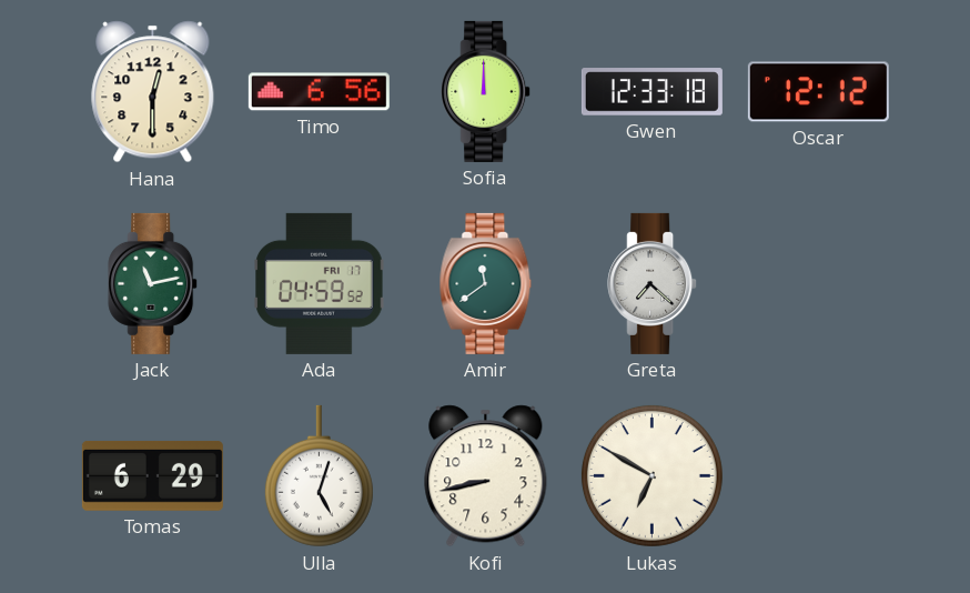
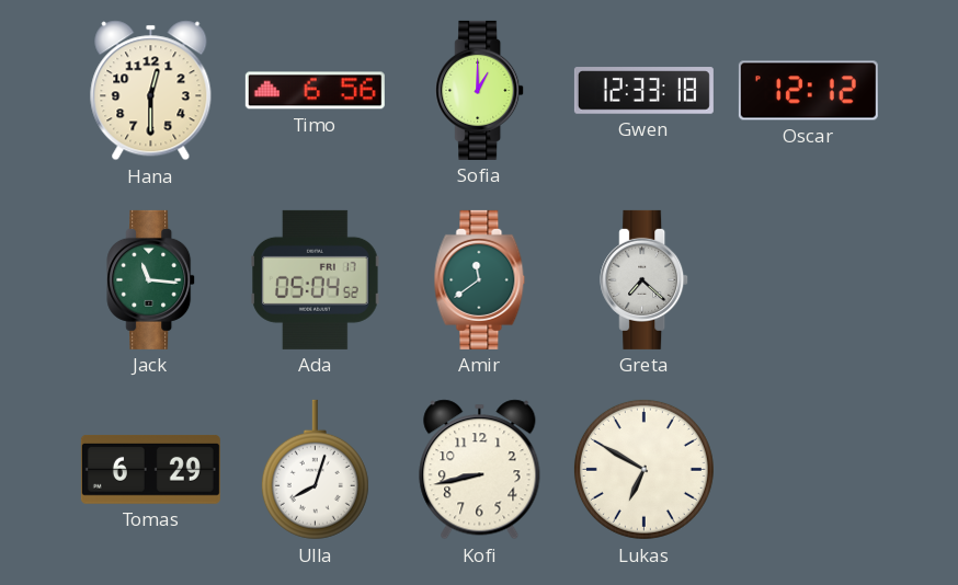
Sofia: 12:00 -> 1:00 (480, 90)
Jack: 11:13 -> 11:16 (151, 279)
Ada: 04:59 -> 05:04 (316, 279)
Ulla: 5:03 -> 8:03 (315, 470)
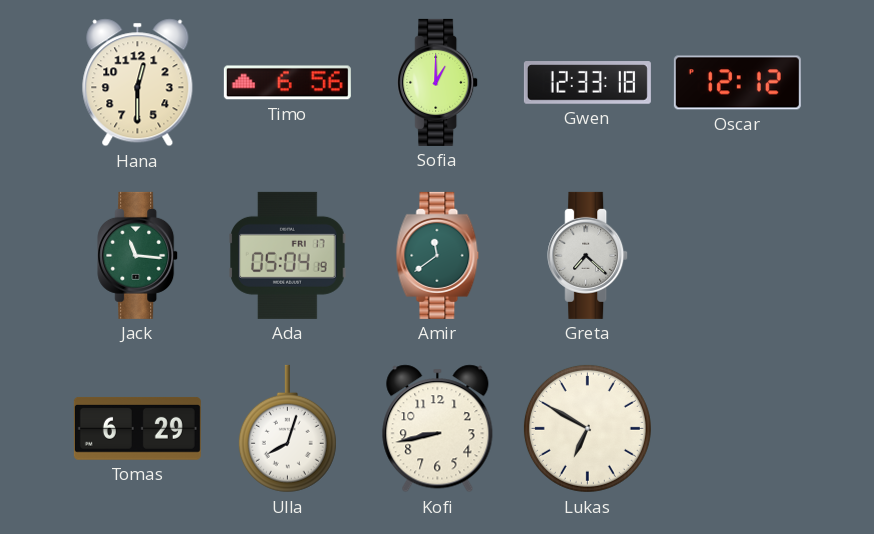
Ada: 05:04:52 -> 05:04:19 (288, 255)
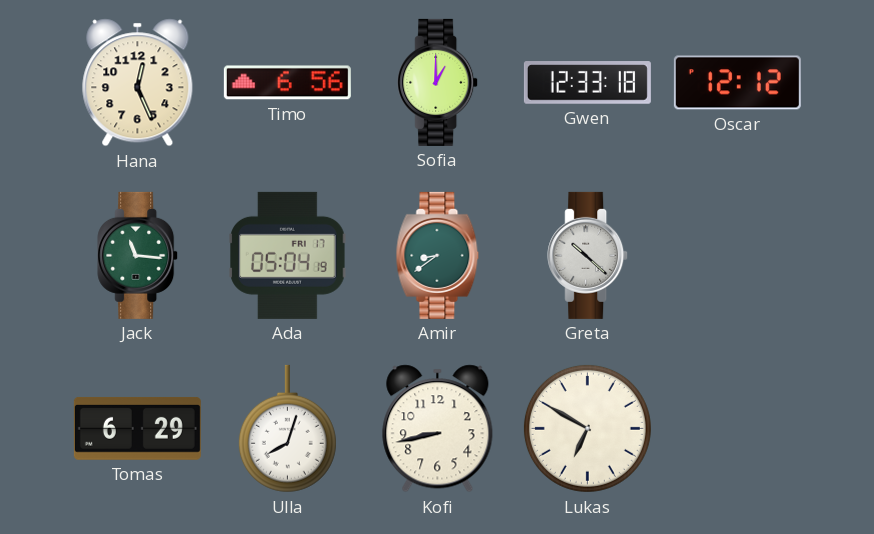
Hana: 12:30 -> 12:26 (138, 83)
Amir: 11:39 -> 8:39 (438, 255)
Greta: 7:22 -> 10:22 (588, 255)
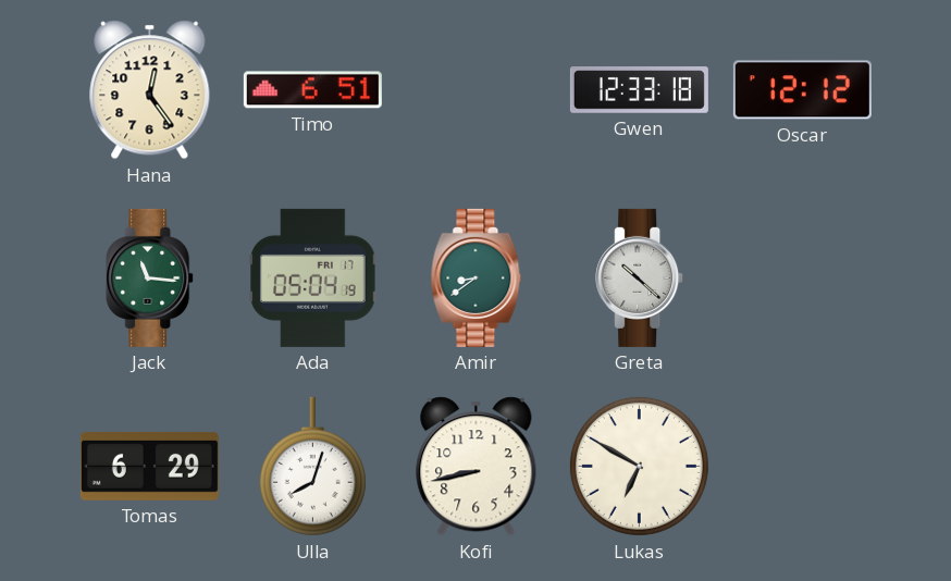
Hana: 12:26 -> 12:24 (150, 90)
Timo: 6:56 -> 6:51 (312, 90)
Sofia: 1:00 -> none (438, 82)
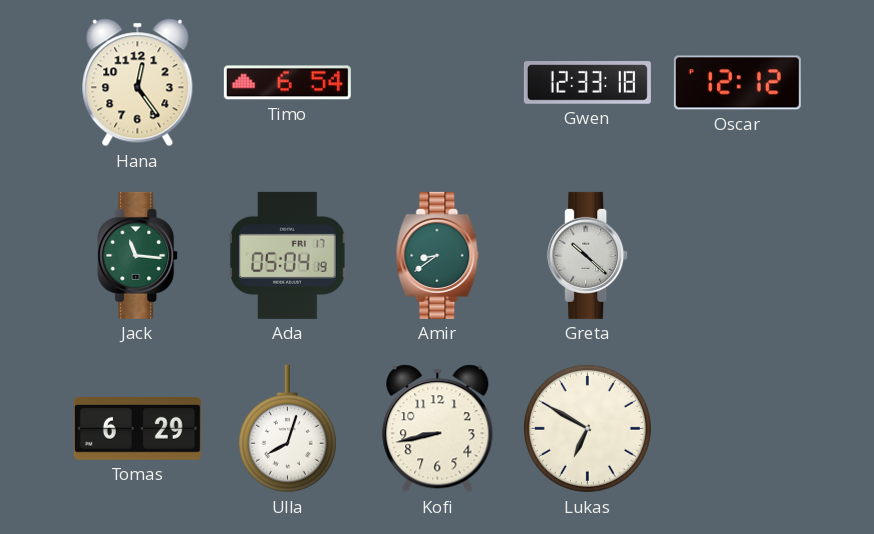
Timo: 6:51 -> 6:54 (287, 83)
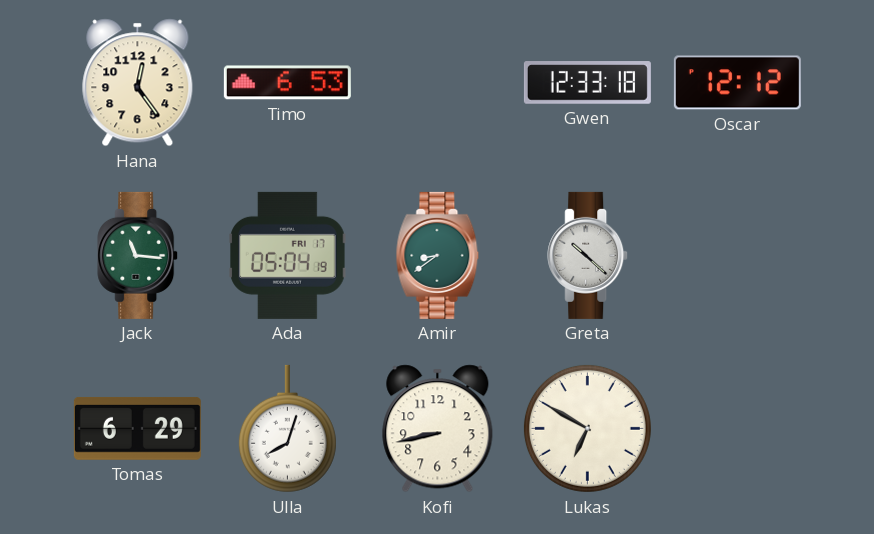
Timo: 6:54 -> 6:53 (287, 83)
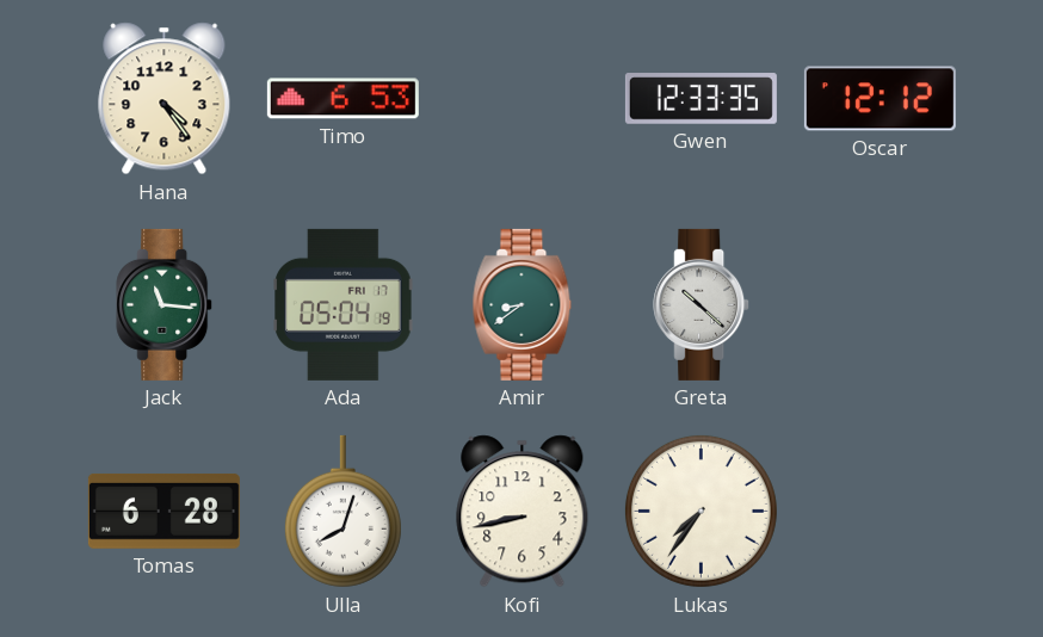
Hana: 12:24 -> 4:24 (165, 99)
Gwen: 12:33:18 -> 12:33:35 (701, 99)
Tomas: 6:29 -> 6:28 (163, 511)
Lukas: 6:50 -> 7:36 (701, 511)
